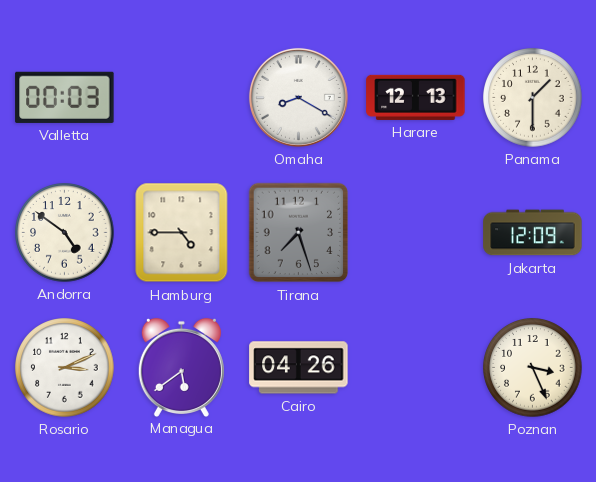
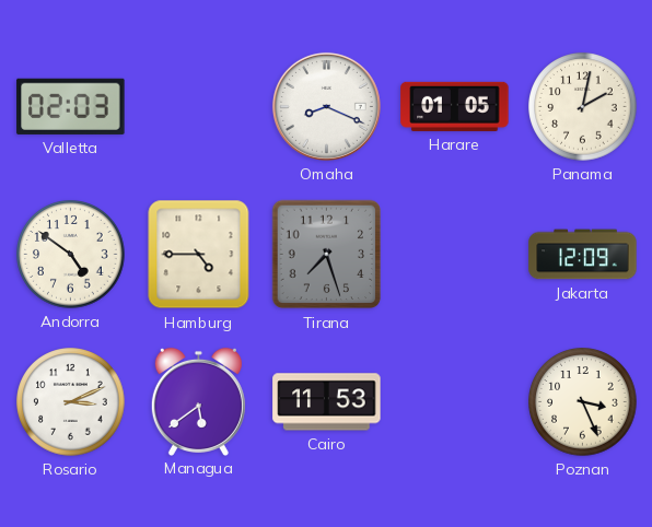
Valletta: 00:03 -> 02:03 (71, 106)
Omaha: 8:20 -> 8:19 (326, 106)
Harare: 12:13 -> 01:05 (455, 106)
Panama: 1:30 -> 2:02 (583, 107)
Cairo: 04:26 -> 11:53 (327, 402)
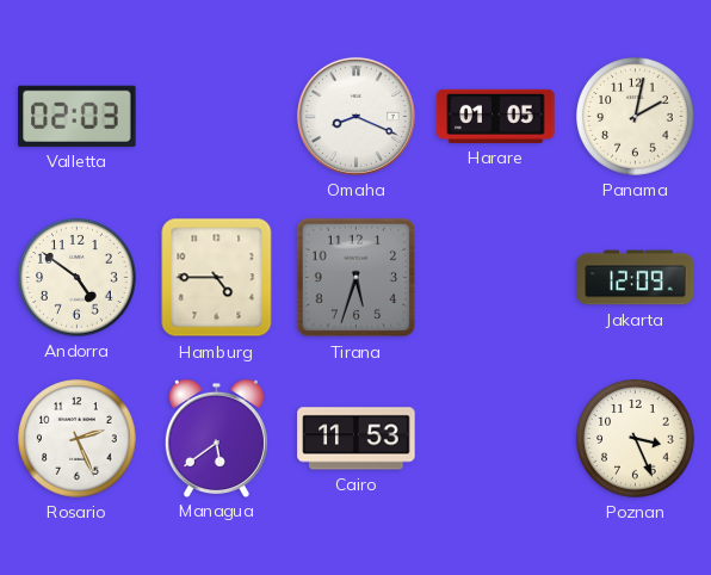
Tirana: 7:27 -> 5:33 (357, 278)
Rosario: 3:11 -> 2:26 (78, 439)
